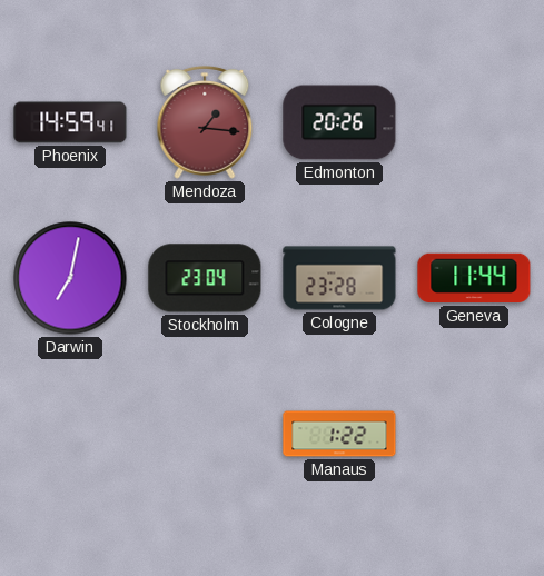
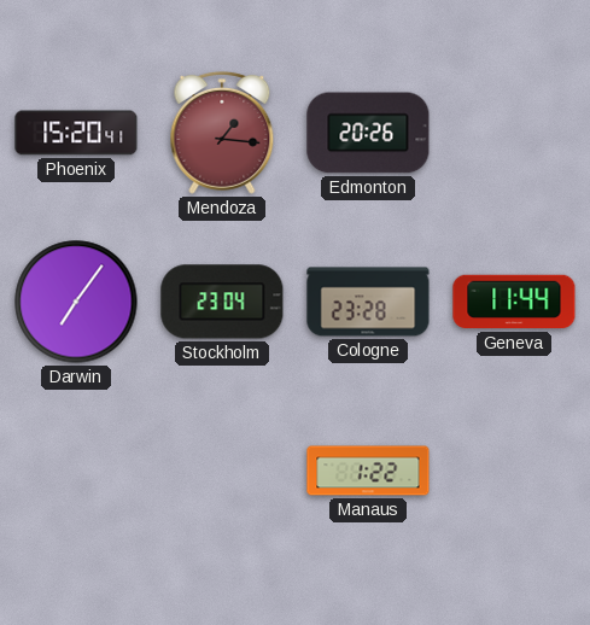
Phoenix: 14:59 -> 15:20 (76, 133)
Darwin: 7:02 -> 7:06 (76, 302)
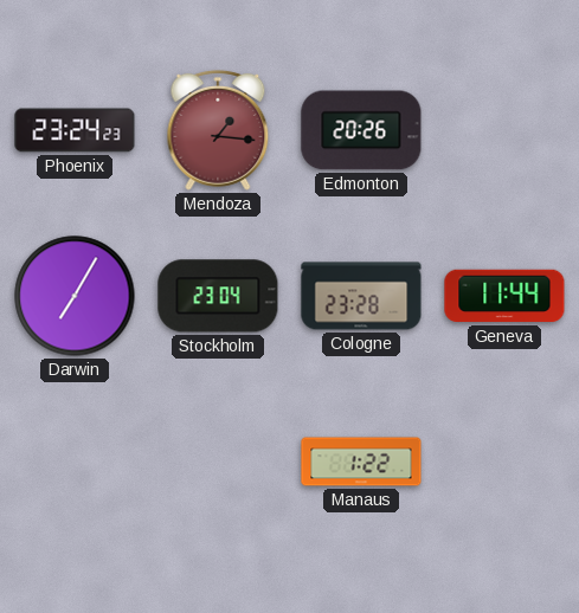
Phoenix: 15:20 -> 23:24 (75, 130)
Darwin: 7:06 -> 7:05 (75, 296)
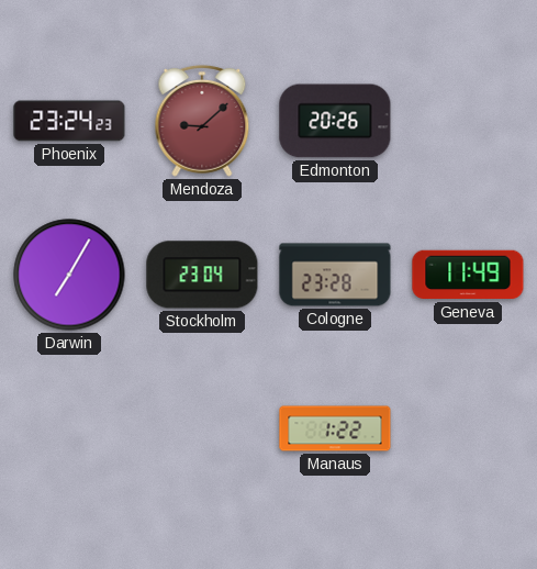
Mendoza: 1:16 -> 9:08 (202, 121)
Geneva: 11:44 -> 11:49 (468, 275)
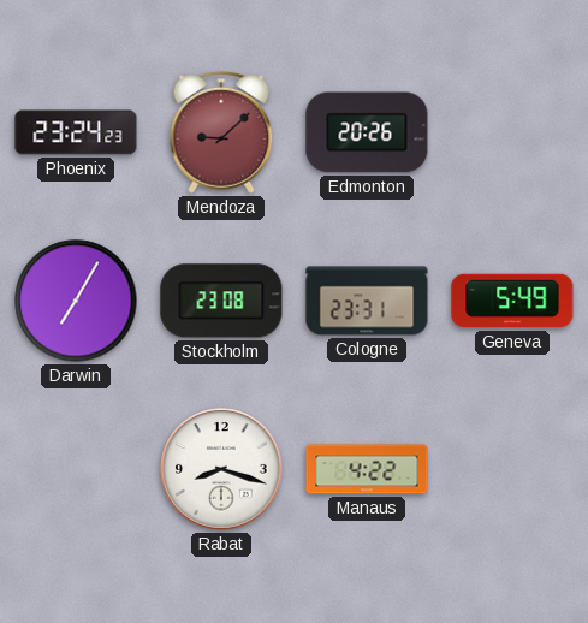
Stockholm: 23:04 -> 23:08 (221, 301)
Cologne: 23:28 -> 23:31 (367, 301)
Geneva: 11:49 -> 5:49 (512, 301)
Rabat: none -> 8:18 (221, 469)
Manaus: 1:22 -> 4:22 (367, 469)
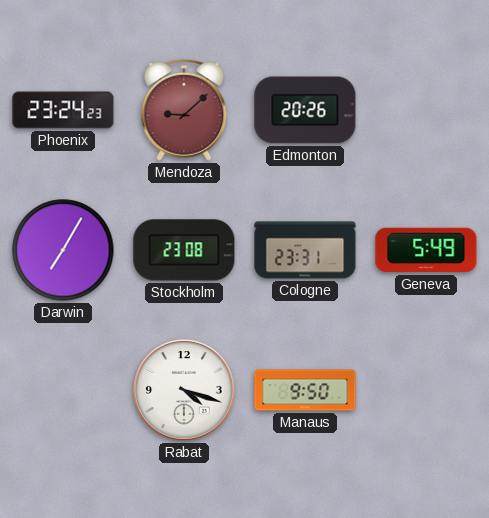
Rabat: 8:18 -> 4:18 (184, 390)
Manaus: 4:22 -> 9:50 (305, 390)
